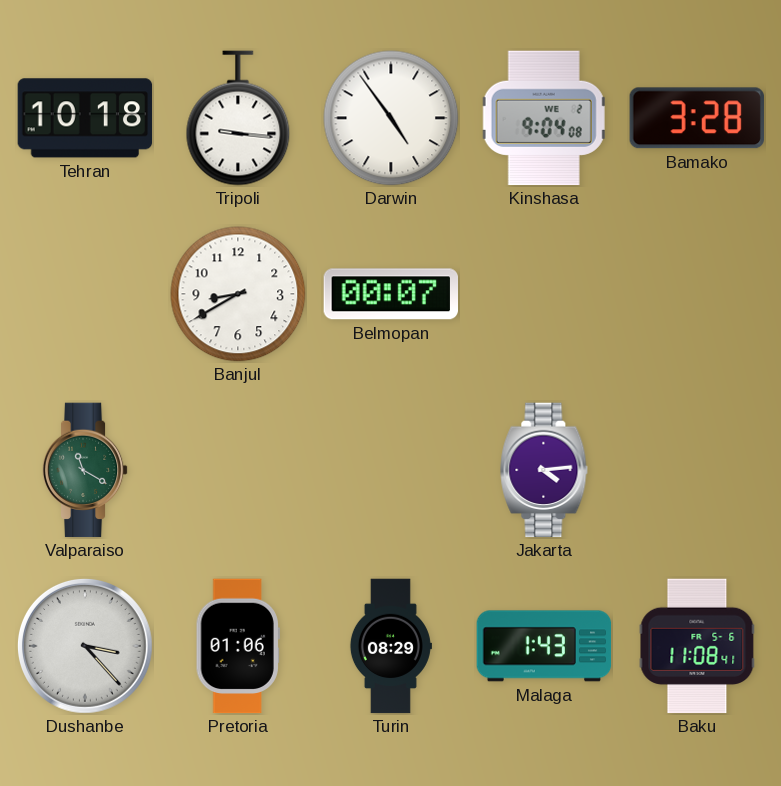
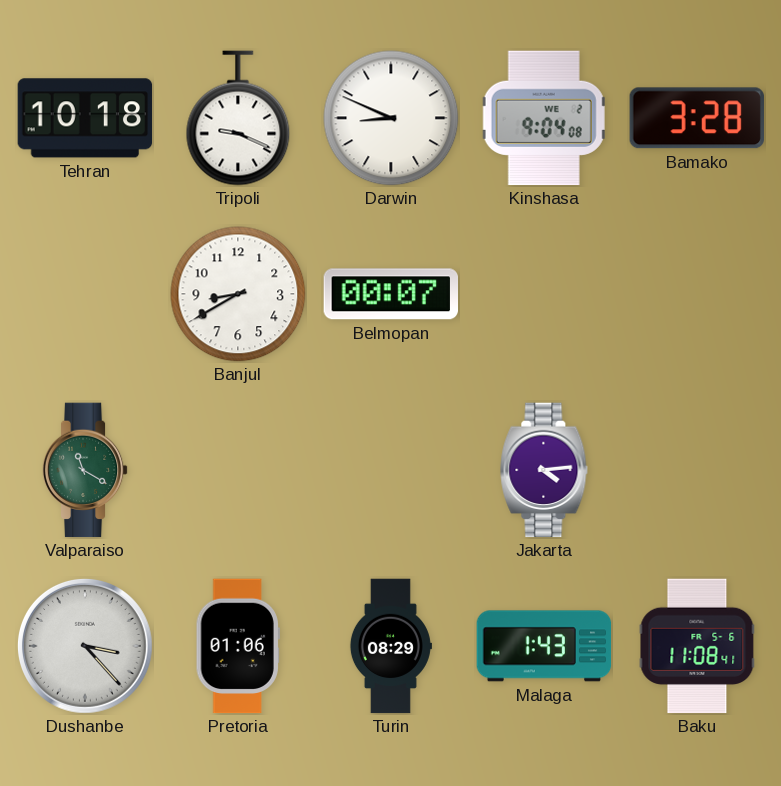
Tripoli: 9:16 -> 9:19 (238, 118)
Darwin: 4:54 -> 8:49 (391, 118)
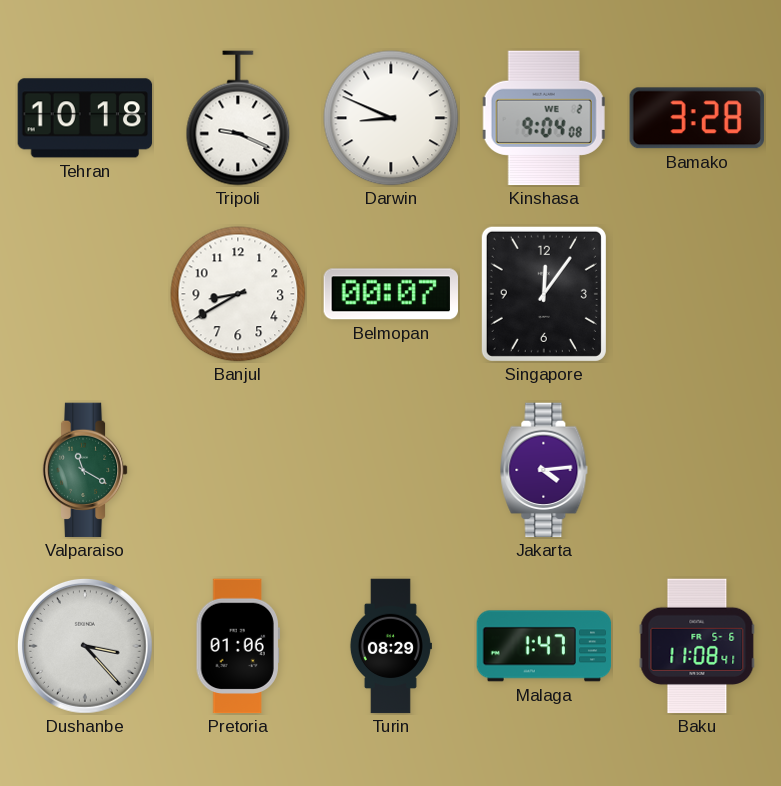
Singapore: none -> 12:06 (544, 294)
Malaga: 1:43 -> 1:47 (544, 646)
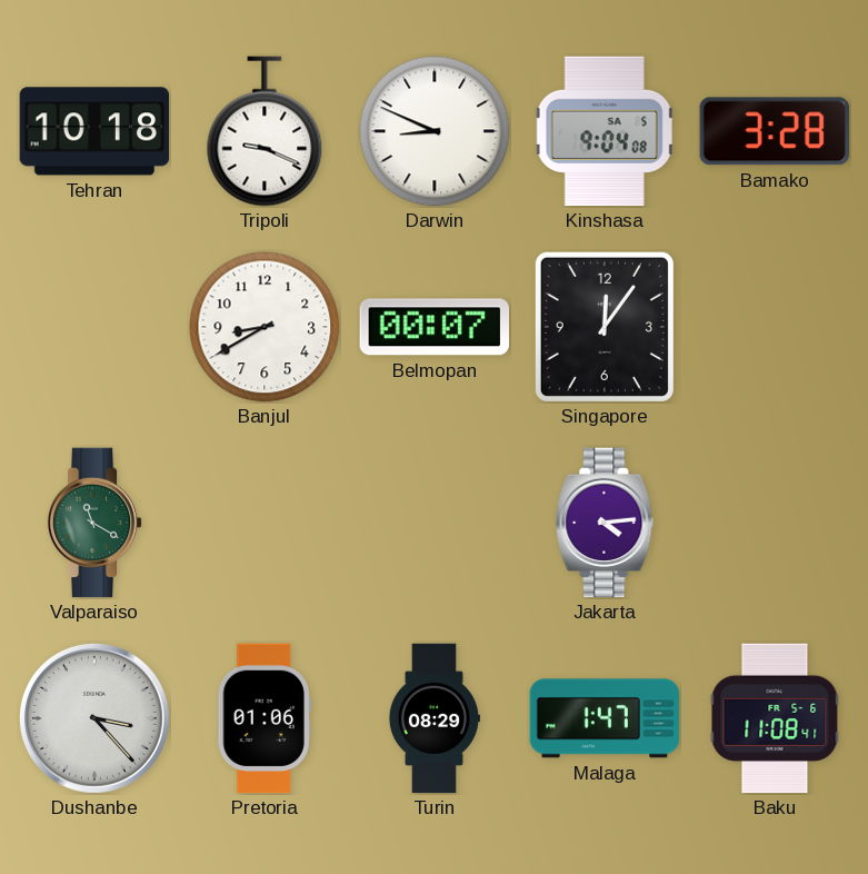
Kinshasa date: WE 2 -> SA 5 (605, 131)
